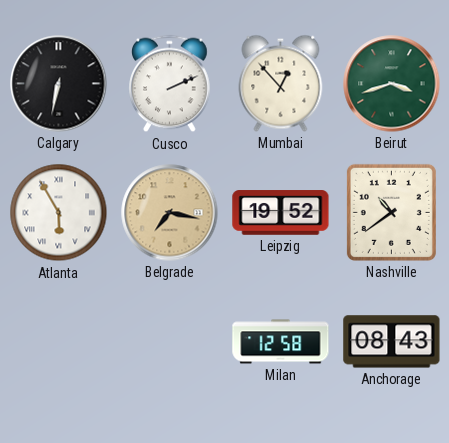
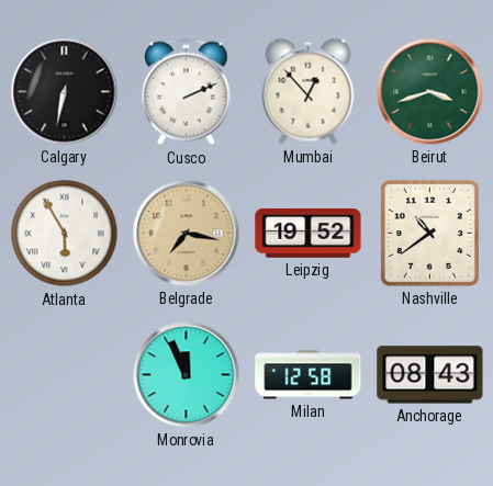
Monrovia: none -> 11:56 (187, 375)
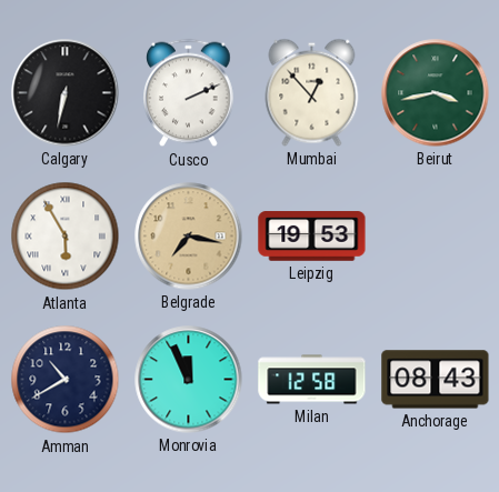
Beirut: 3:42 -> 3:43 (436, 93)
Leipzig: 19:52 -> 19:53 (312, 237)
Nashville: 10:39 -> none (429, 233)
Amman: none -> 10:40 (66, 380)
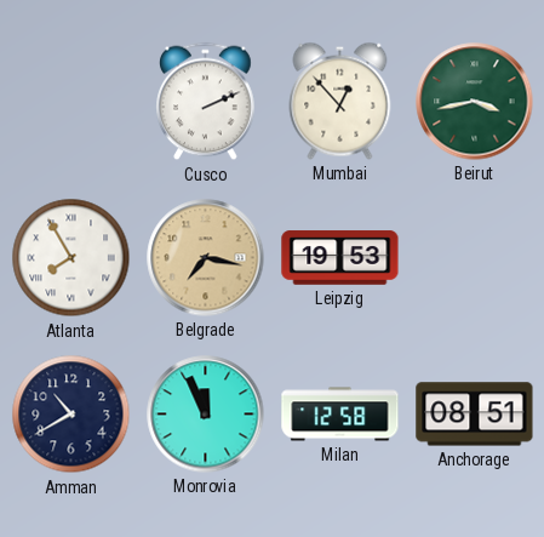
Calgary: 6:32 -> none (66, 93)
Atlanta: 5:55 -> 7:55 (71, 258)
Anchorage: 08:43 -> 08:51 (475, 415)
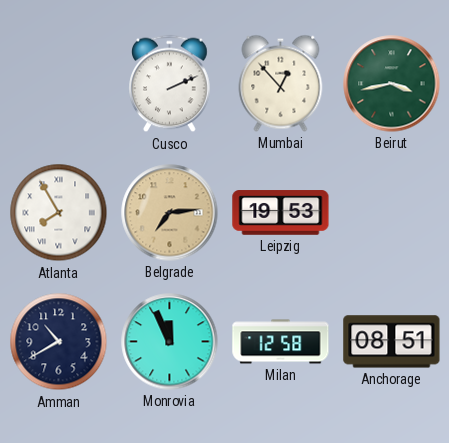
Belgrade: 7:17 -> 7:14 (170, 213)
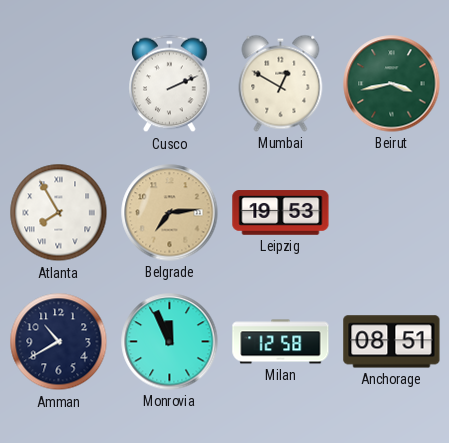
Mumbai: 12:53 -> 12:50 (281, 83)
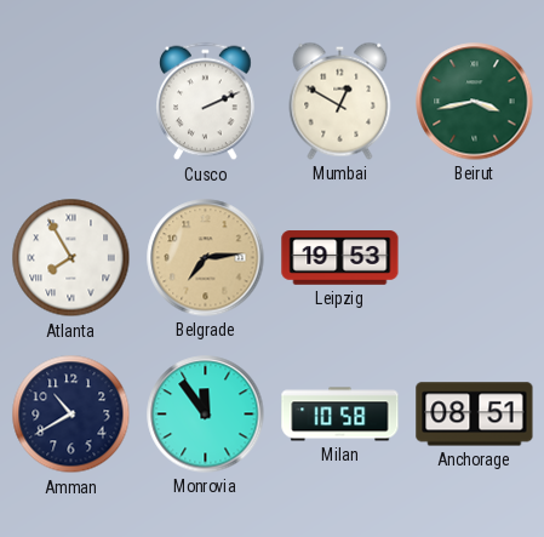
Monrovia: 11:56 -> 11:54 (206, 415)
Milan: 12:58 -> 10:58 (340, 415)
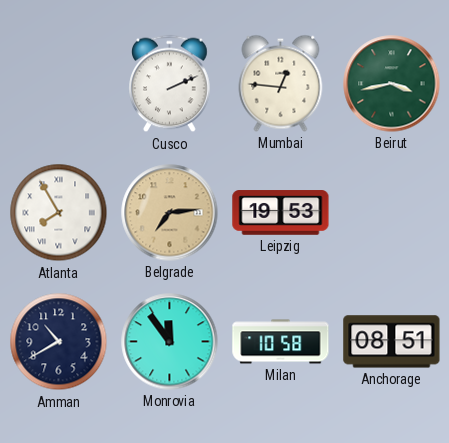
Mumbai: 12:50 -> 12:46 (281, 83)
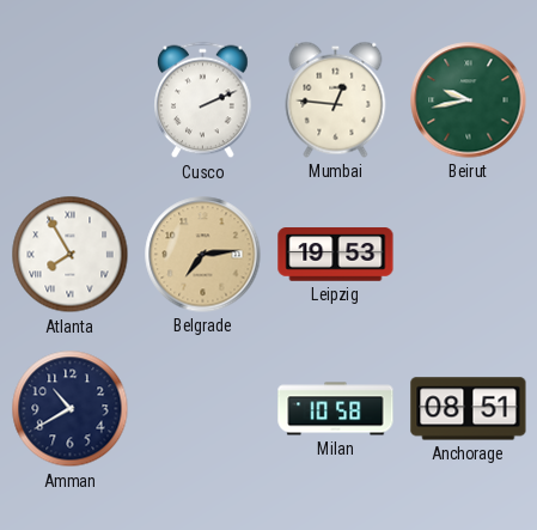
Beirut: 3:43 -> 9:43 (469, 100)
Monrovia: 11:54 -> none (170, 342)
